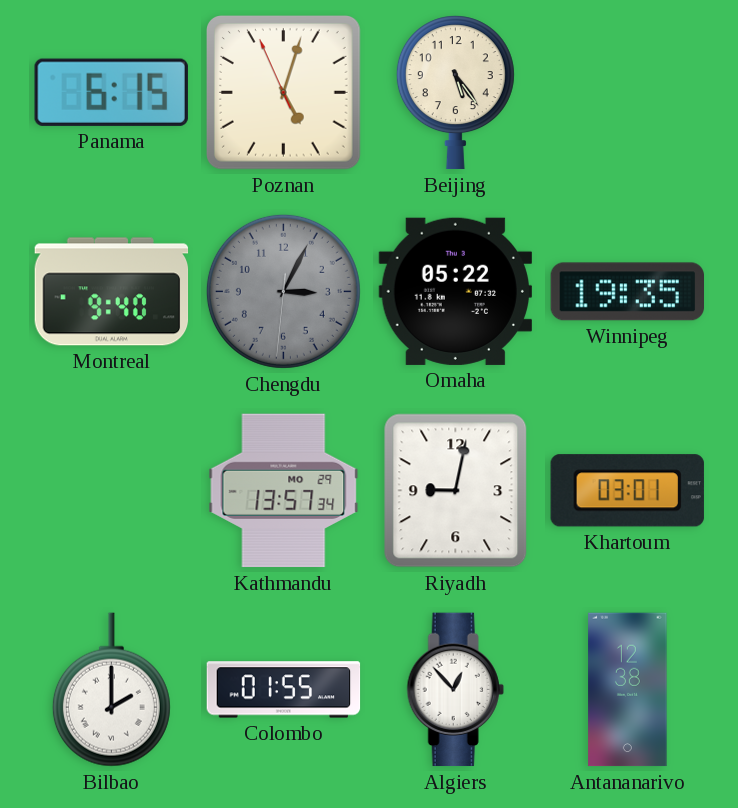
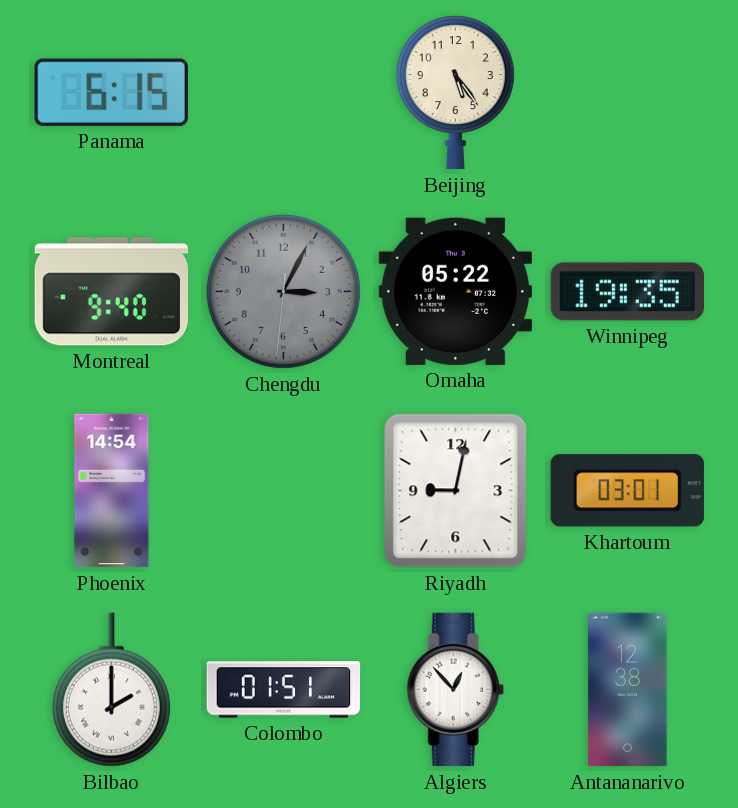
Poznan: 5:02 -> none (284, 93)
Phoenix: none -> 14:54 (112, 491)
Kathmandu: 13:57 -> none (284, 491)
Colombo: 01:55 -> 01:51 (284, 690)
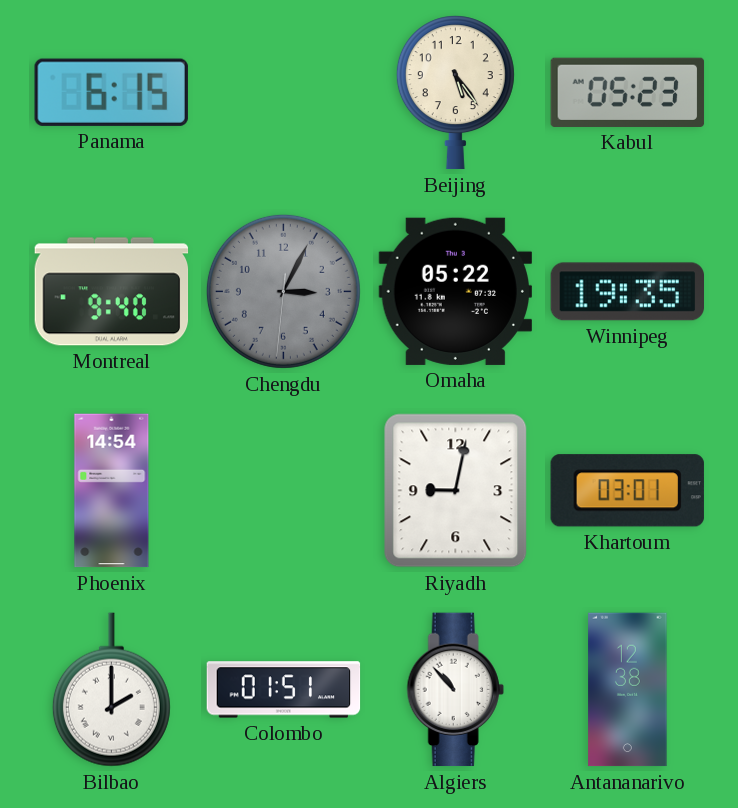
Kabul: none -> 05:23 (628, 92)
Algiers: 12:53 -> 10:53 (455, 690)
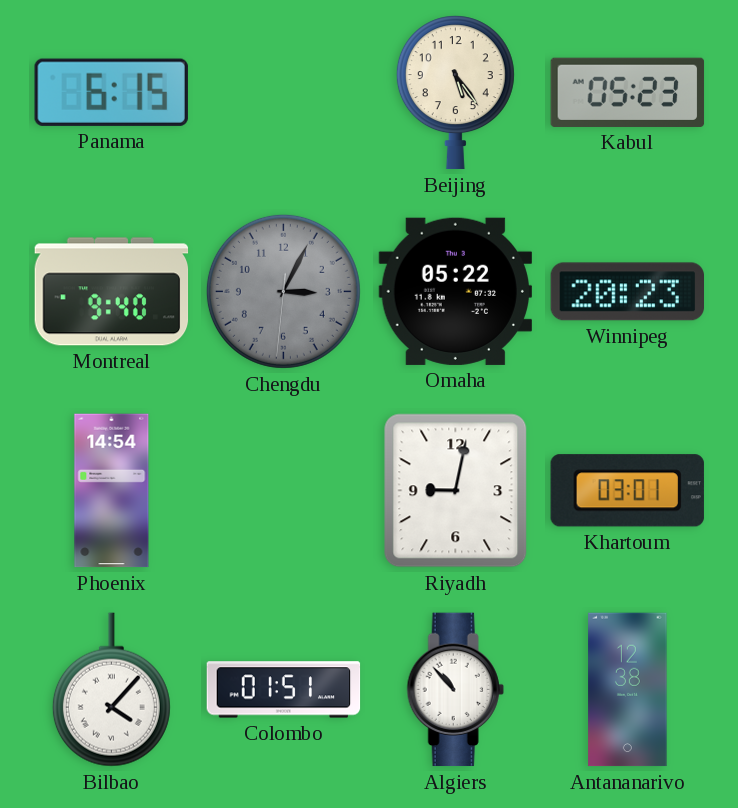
Winnipeg: 19:35 -> 20:23 (627, 292)
Bilbao: 2:00 -> 4:07 (111, 690)
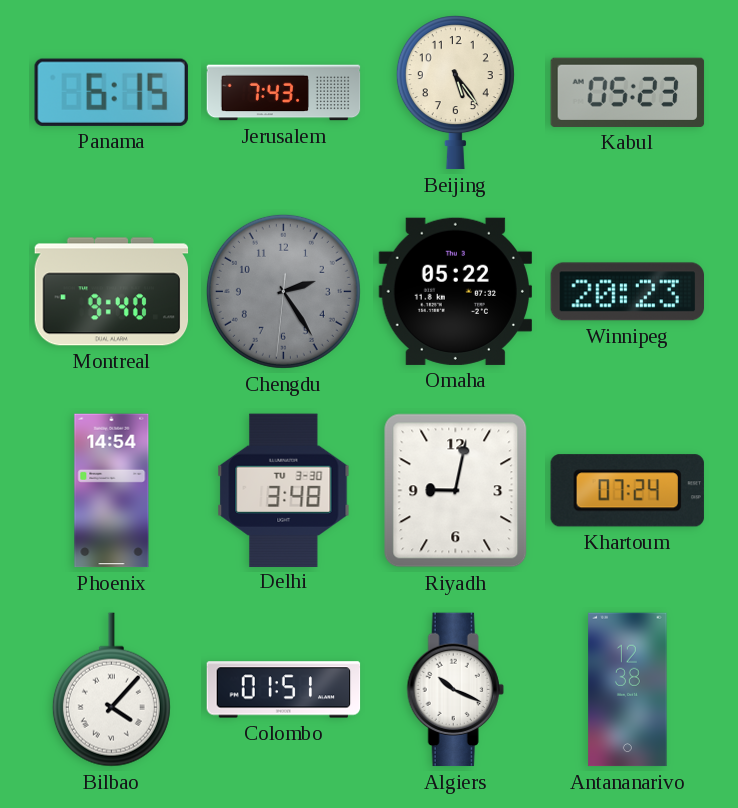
Jerusalem: none -> 7:43 (284, 93)
Chengdu: 3:04 -> 2:24 (283, 291)
Delhi: none -> 3:48 (284, 490)
Khartoum: 03:01 -> 07:24 (627, 491)
Algiers: 10:53 -> 10:19 (455, 690)
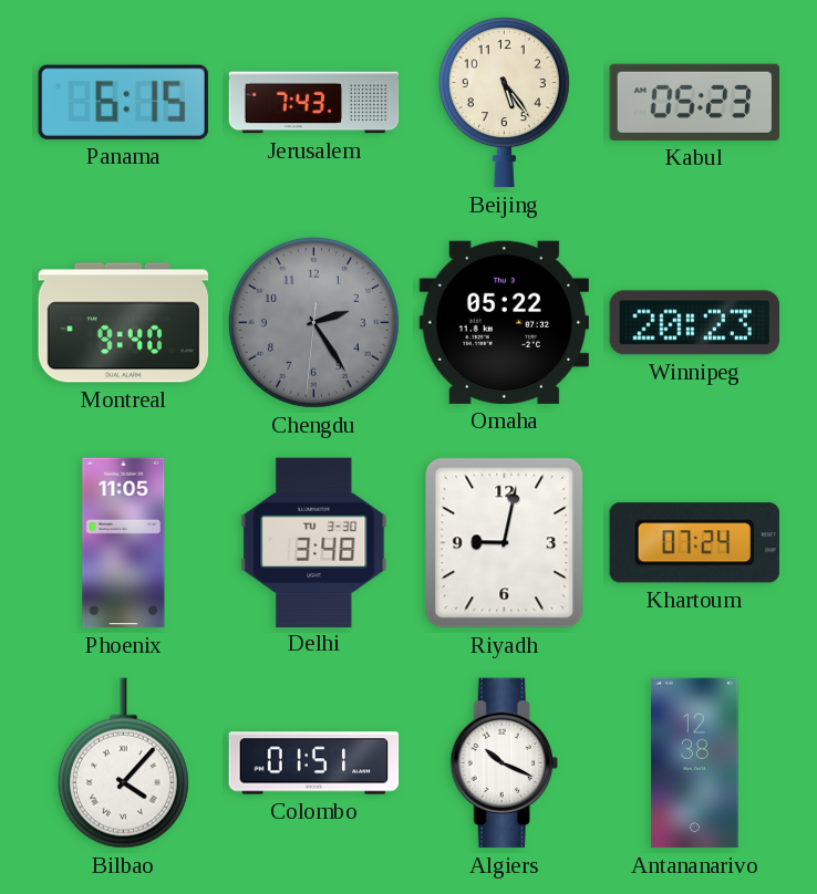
Phoenix: 14:54 -> 11:05 (124, 543)
